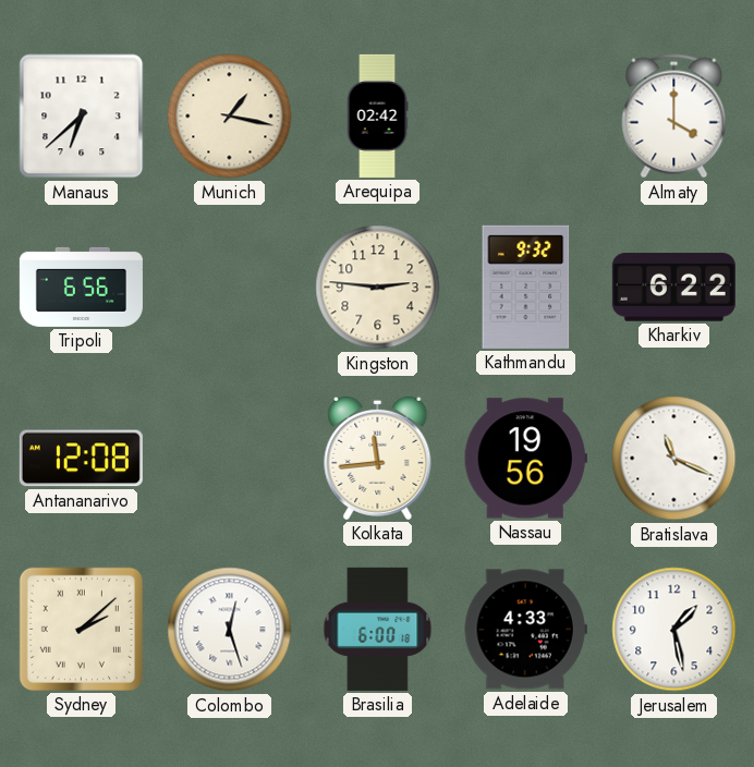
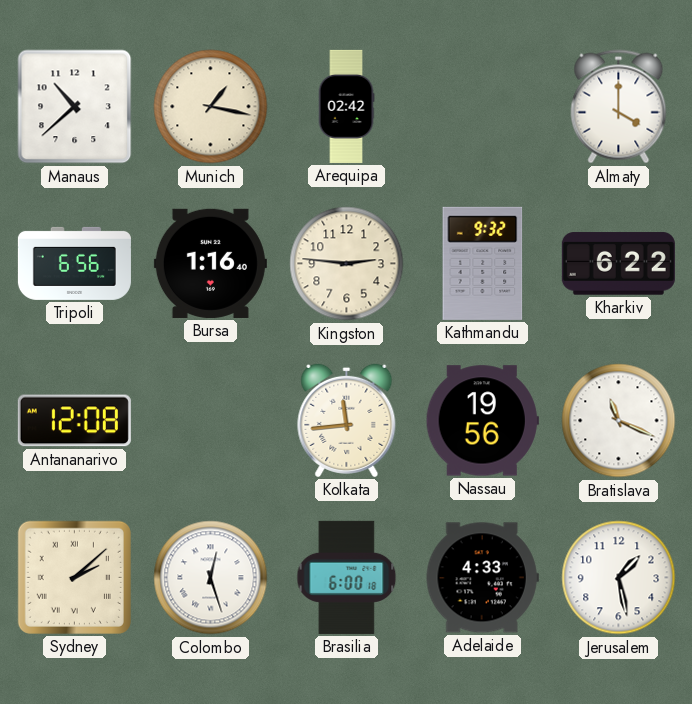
Manaus: 6:38 -> 10:38 (75, 107)
Bursa: none -> 1:16 (210, 263)
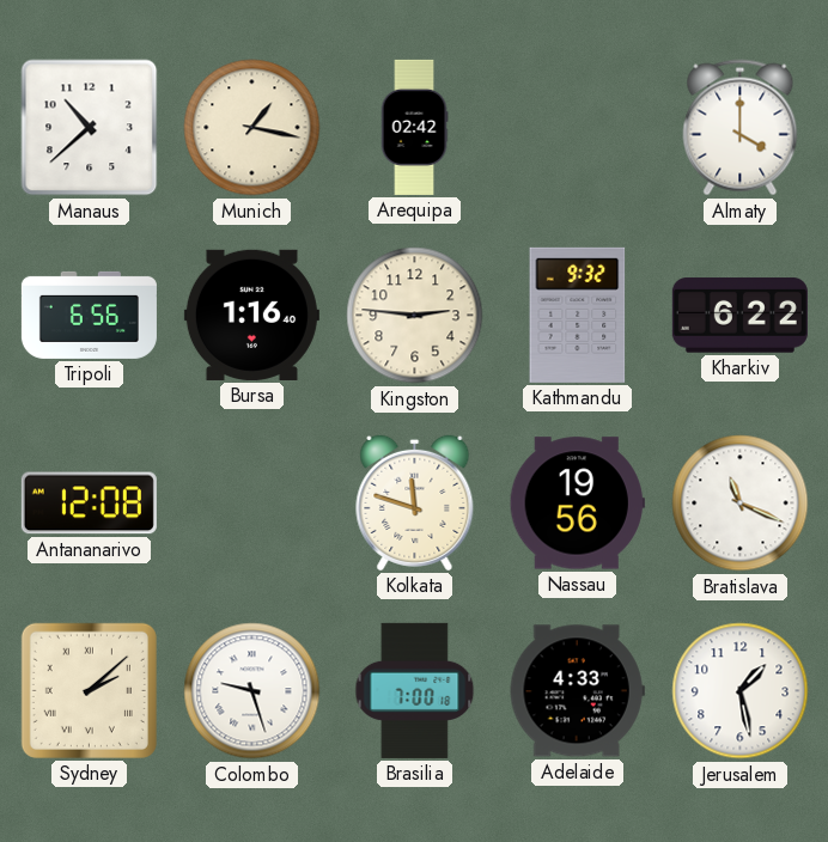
Kolkata: 11:44 -> 11:48 (415, 502)
Colombo: 12:27 -> 9:27 (252, 691)
Brasilia: 6:00 -> 7:00 (415, 690)
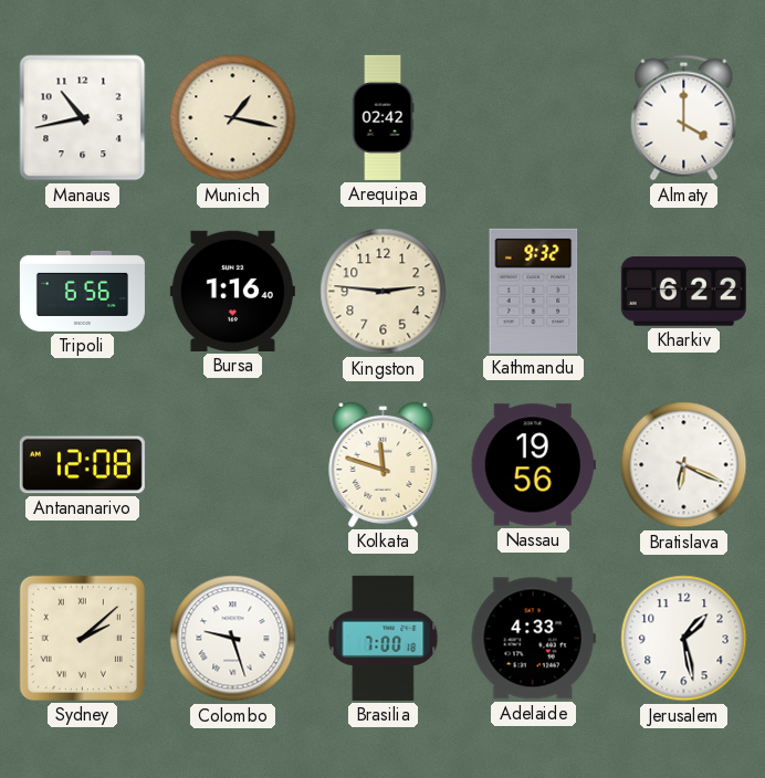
Manaus: 10:38 -> 10:43 (83, 118)
Bratislava: 11:19 -> 6:19 (684, 465)
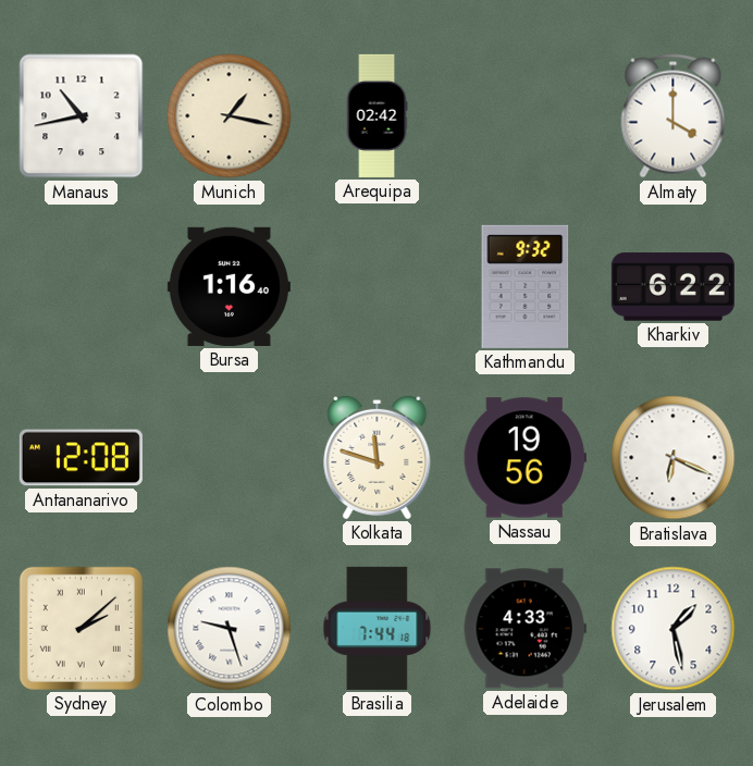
Tripoli: 6:56 -> none (82, 291)
Kingston: 2:46 -> none (384, 292)
Brasilia: 7:00 -> 7:44 (378, 628)
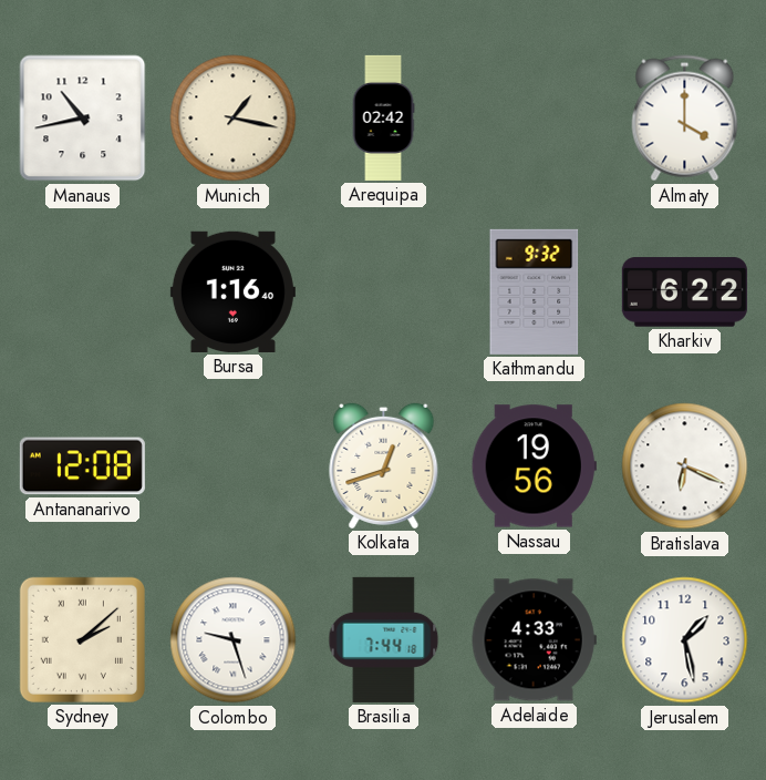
Kolkata: 11:48 -> 12:42 (384, 465)
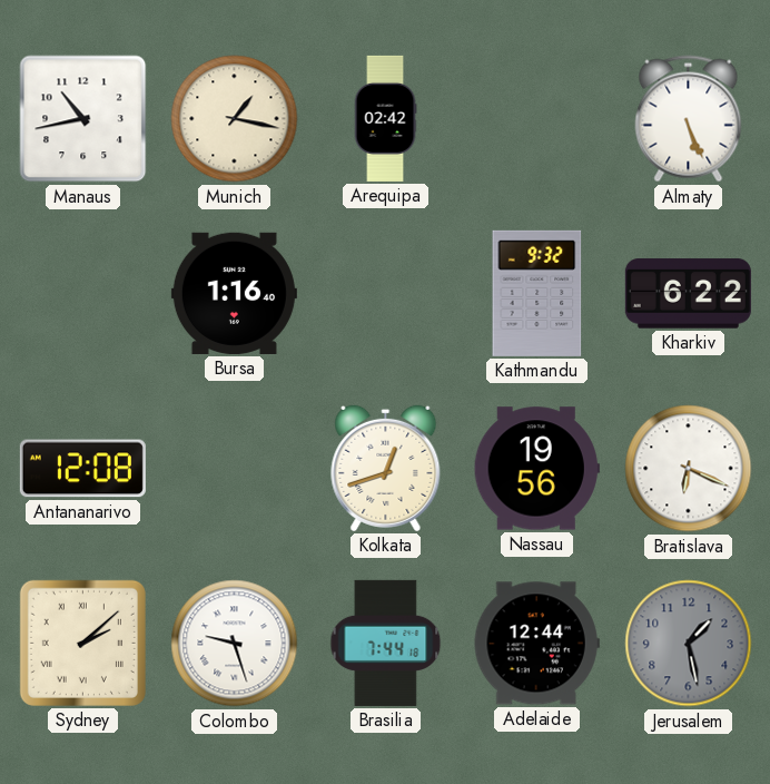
Almaty: 4:00 -> 5:26 (689, 119)
Adelaide: 4:33 -> 12:44 (536, 644)
Jerusalem dial: white -> grey (689, 644)
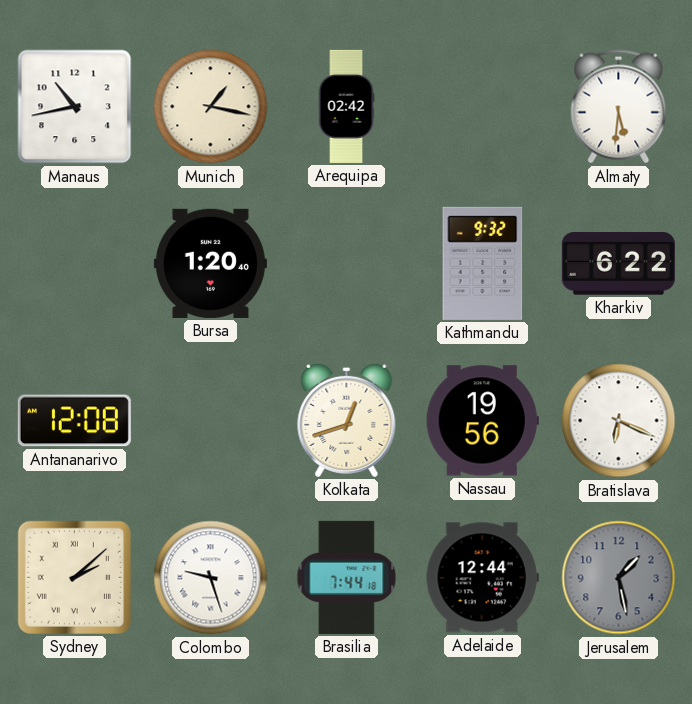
Almaty: 5:26 -> 5:31 (619, 107)
Bursa: 1:16 -> 1:20 (210, 263)
